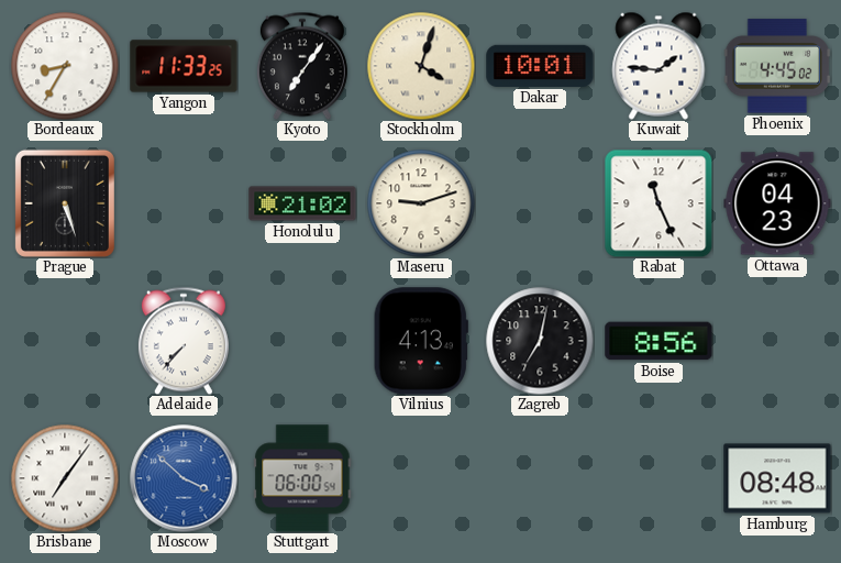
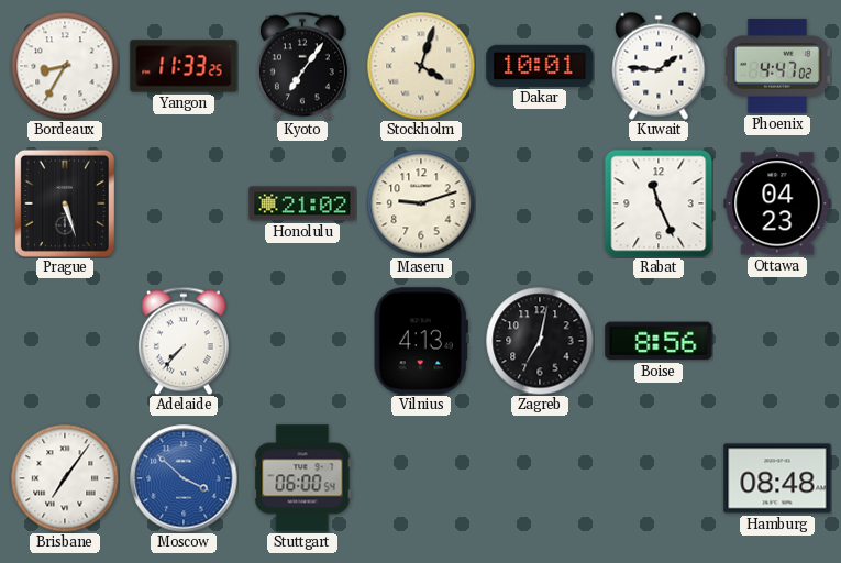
Phoenix: 4:45 -> 4:47 (777, 66)
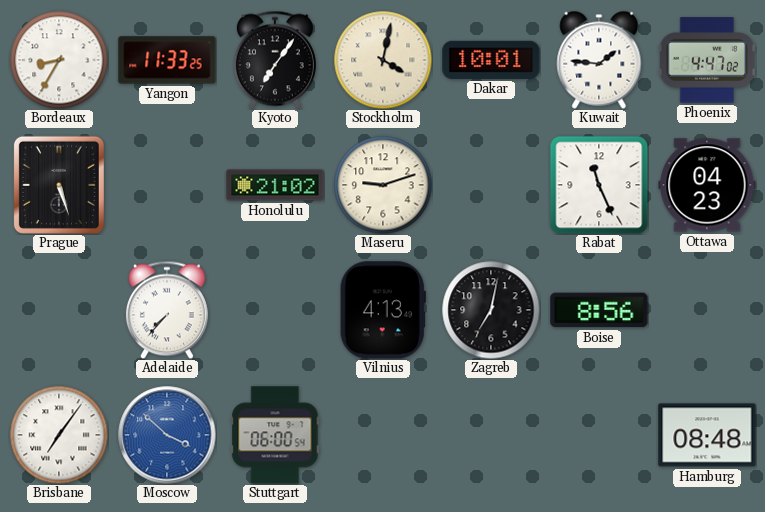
Stockholm: 4:03 -> 4:02 (383, 60)
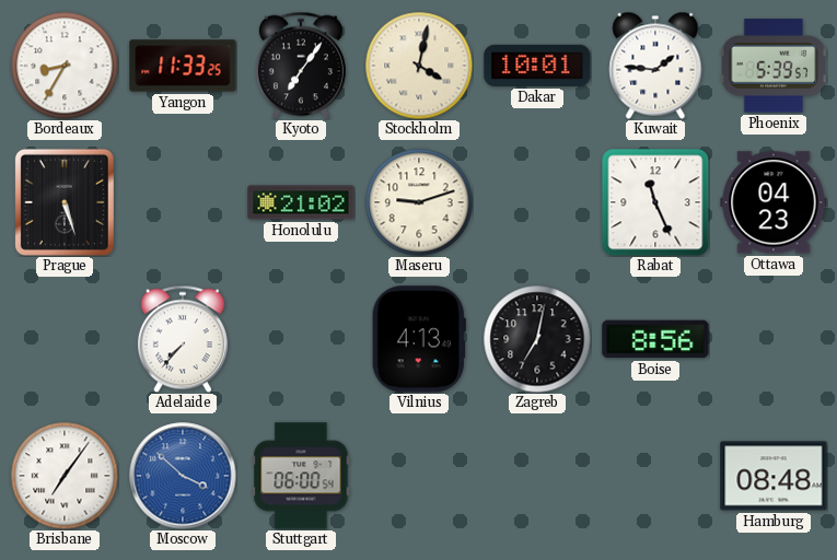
Phoenix: 4:47 -> 5:39 (774, 66)
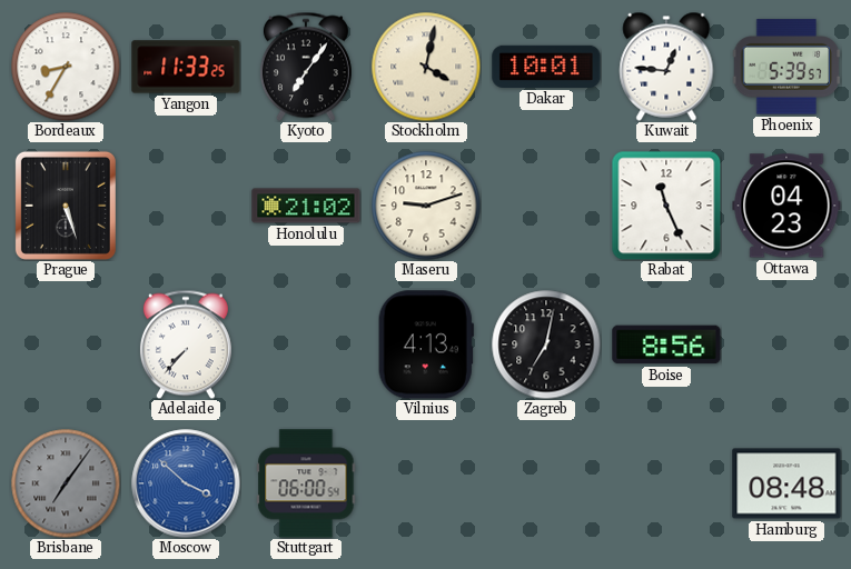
Kuwait: 1:46 -> 12:46 (666, 67)
Brisbane dial: white -> grey (66, 483)
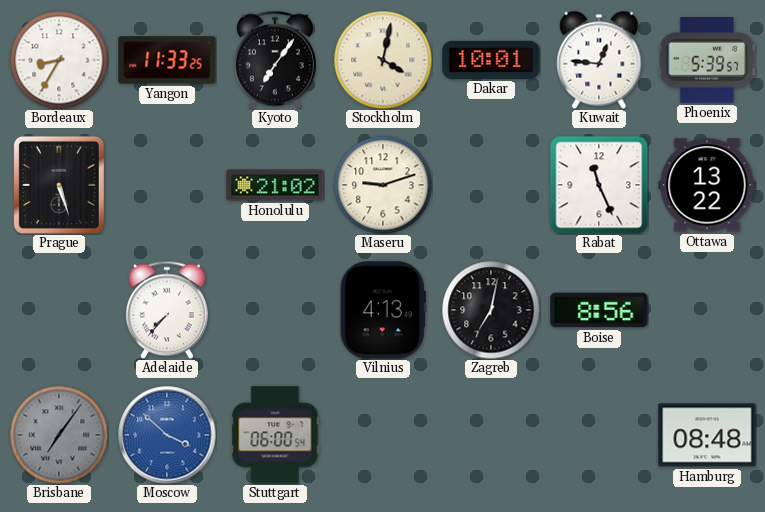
Ottawa: 04:23 -> 13:22 (707, 185)
